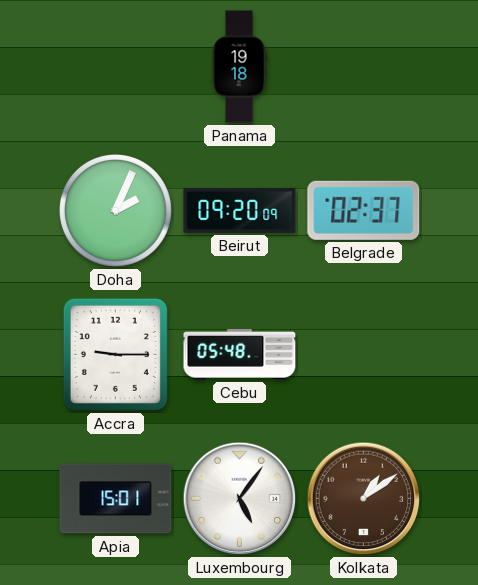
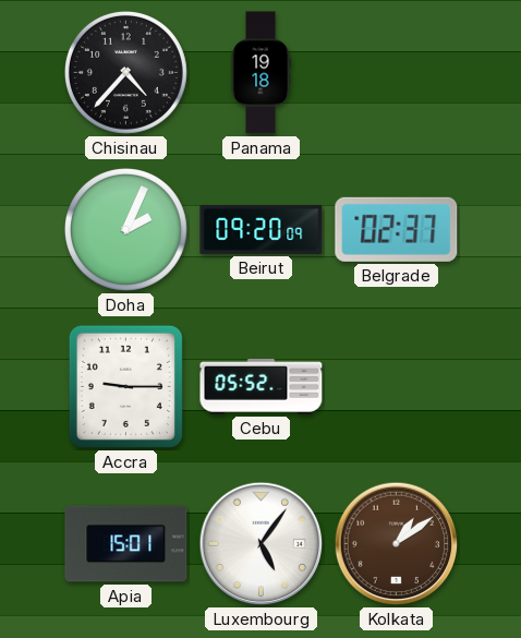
Chisinau: none -> 4:37 (125, 72)
Cebu: 05:48 -> 05:52 (262, 387)
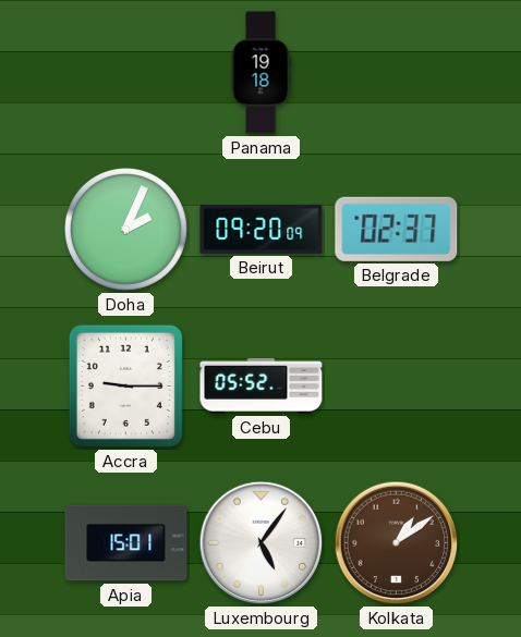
Chisinau: 4:37 -> none (125, 72)
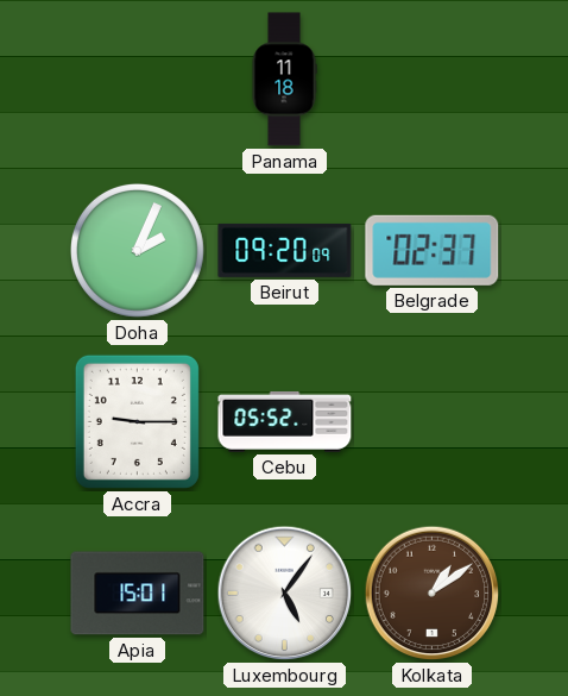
Panama: 19:18 -> 11:18 (284, 80)
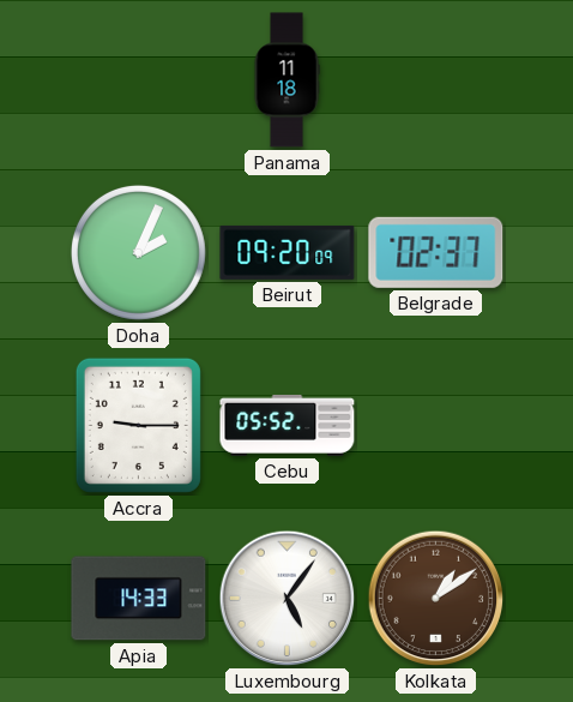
Apia: 15:01 -> 14:33 (139, 599)
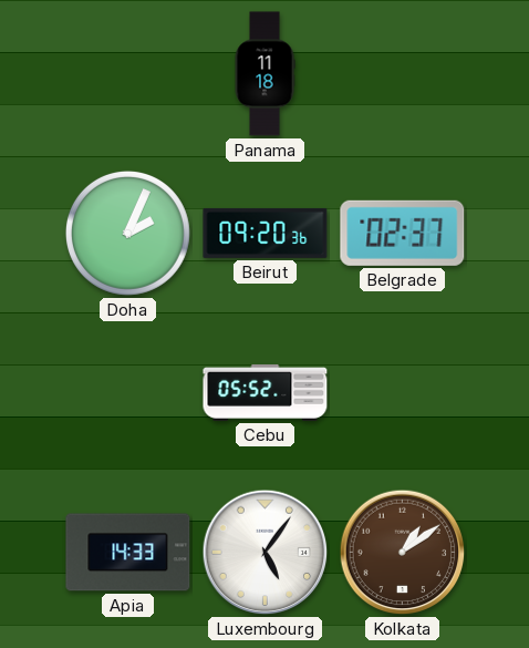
Beirut: 09:20:09 -> 09:20:36 (266, 233)
Accra: 9:15 -> none (138, 425)
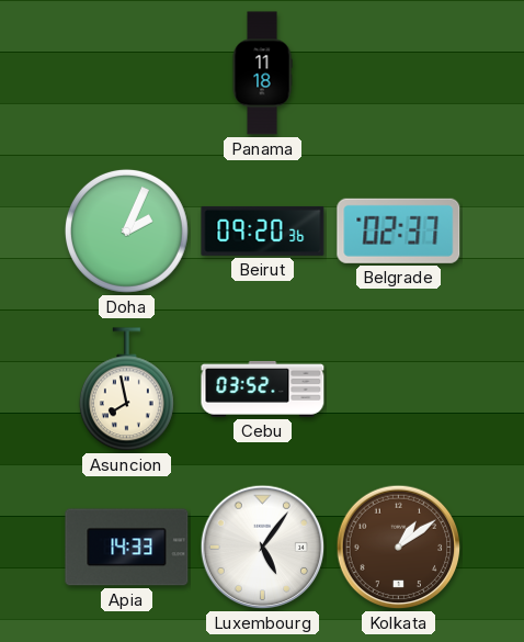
Asuncion: none -> 7:58 (126, 390)
Cebu: 05:52 -> 03:52 (263, 390)
